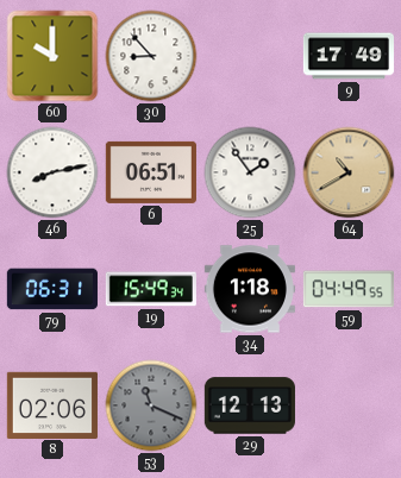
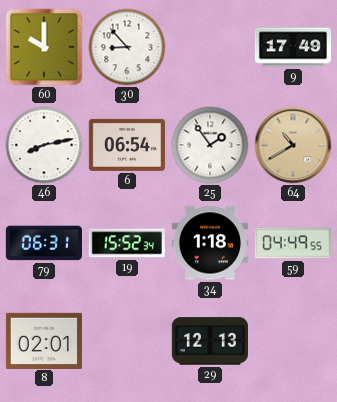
6: 06:51 -> 06:54 (127, 145)
19: 15:49 -> 15:52 (127, 243)
8: 02:06 -> 02:01 (44, 340)
53: 11:19 -> none (151, 405)
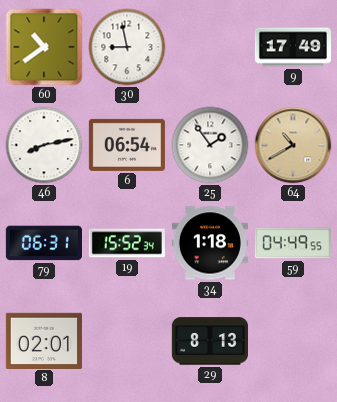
60: 10:00 -> 10:39 (44, 47)
30: 8:53 -> 8:58 (127, 47)
29: 12:13 -> 8:13 (210, 341)
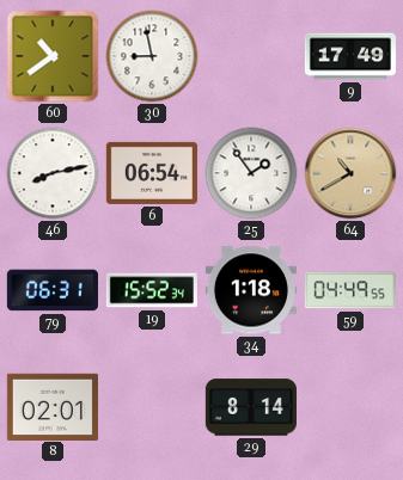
29: 8:13 -> 8:14 (251, 407)
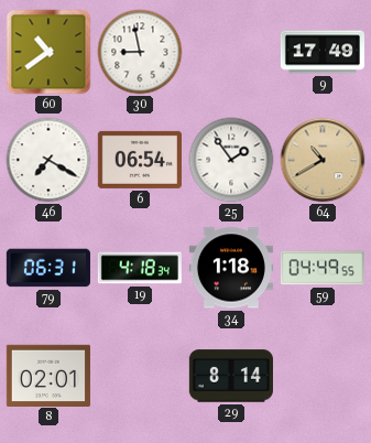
46: 8:13 -> 7:20 (48, 160)
19: 15:52 -> 4:18 (140, 268)
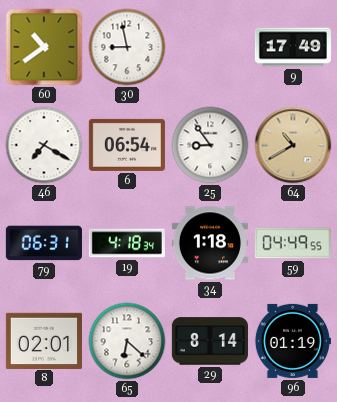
25: 1:54 -> 8:54 (210, 145)
65: none -> 6:22 (127, 341)
96: none -> 01:19 (292, 341)
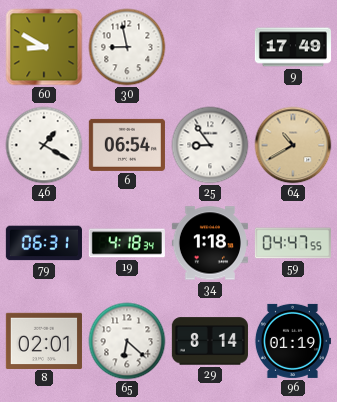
60: 10:39 -> 8:50 (44, 47)
46: 7:20 -> 1:20 (44, 145)
59: 04:49 -> 04:47 (293, 243)
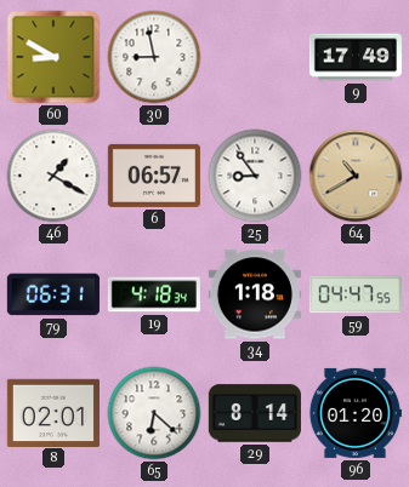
6: 06:54 -> 06:57 (154, 176)
96: 01:19 -> 01:20 (354, 413)
